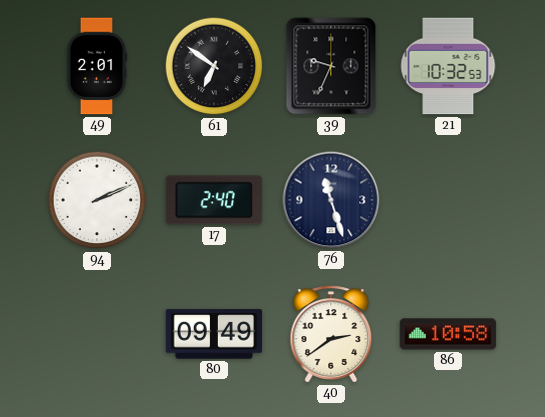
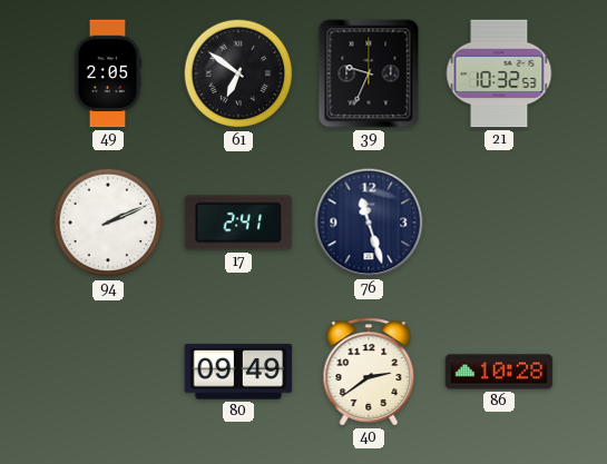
49: 2:01 -> 2:05 (108, 73)
17: 2:40 -> 2:41 (238, 223)
86: 10:58 -> 10:28 (499, 372)
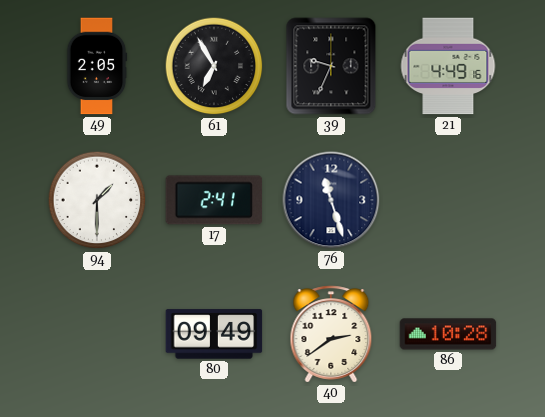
61: 6:51 -> 6:55 (214, 66)
21: 10:32 -> 4:49 (448, 66)
94: 2:11 -> 1:30 (97, 200)
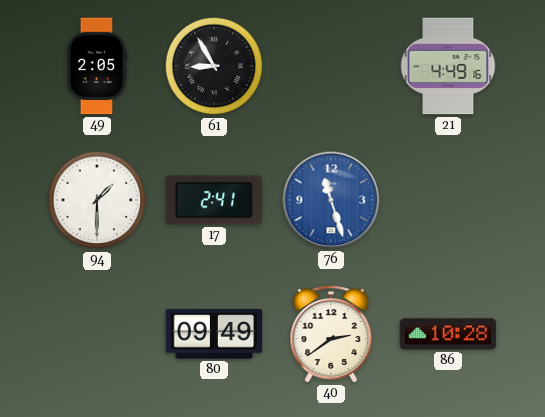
61: 6:55 -> 8:55 (214, 66)
39: 9:34 -> none (331, 66)
76 dial: navy -> blue (331, 200)
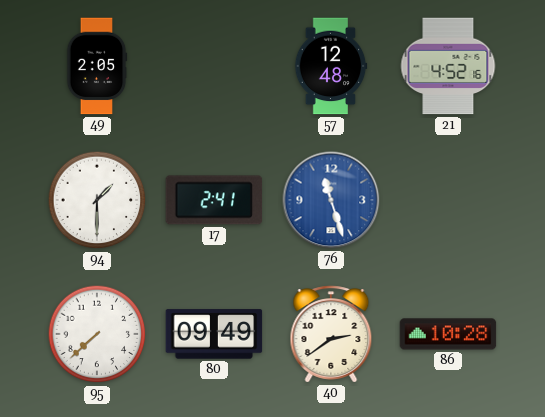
61: 8:55 -> none (214, 66)
57: none -> 12:48 (331, 66)
21: 4:49 -> 4:52 (448, 66)
95: none -> 7:38 (97, 334)
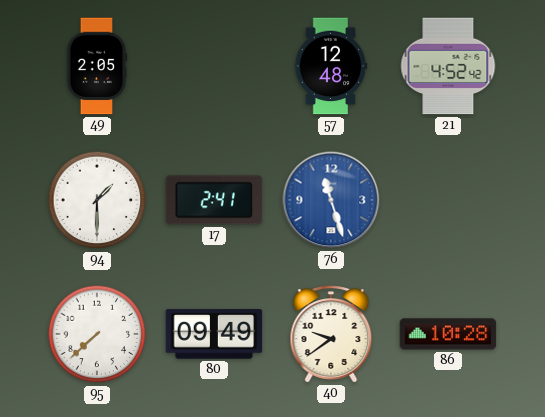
21: 4:52:16 -> 4:52:42 (448, 66)
40: 2:39 -> 9:39 (331, 334)
